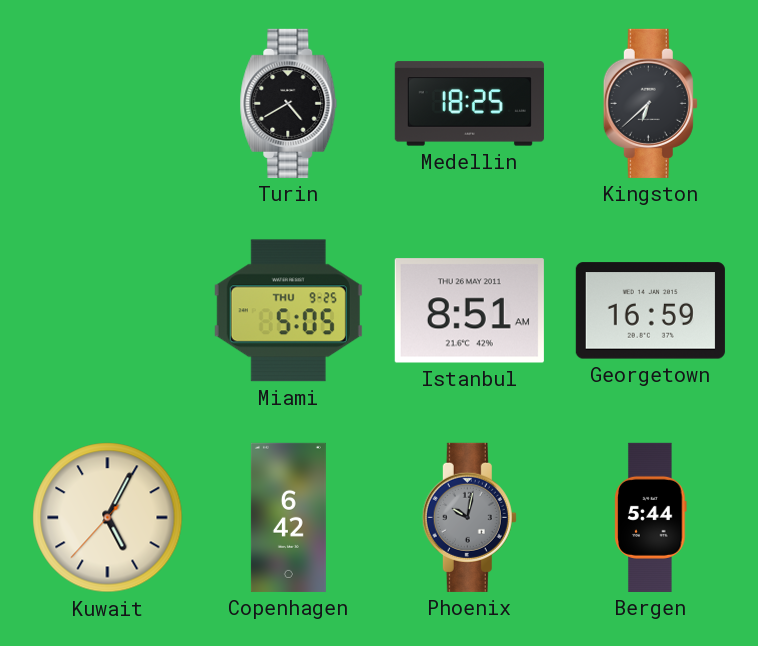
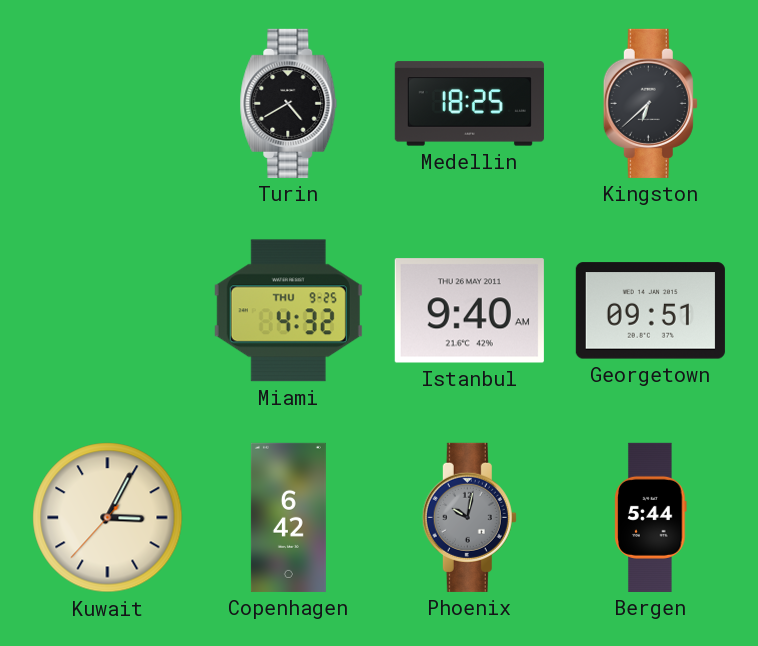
Miami: 5:05 -> 4:32 (288, 311)
Istanbul: 8:51 -> 9:40 (469, 311)
Georgetown: 16:59 -> 09:51 (650, 311)
Kuwait: 5:04 -> 3:04 (108, 518)
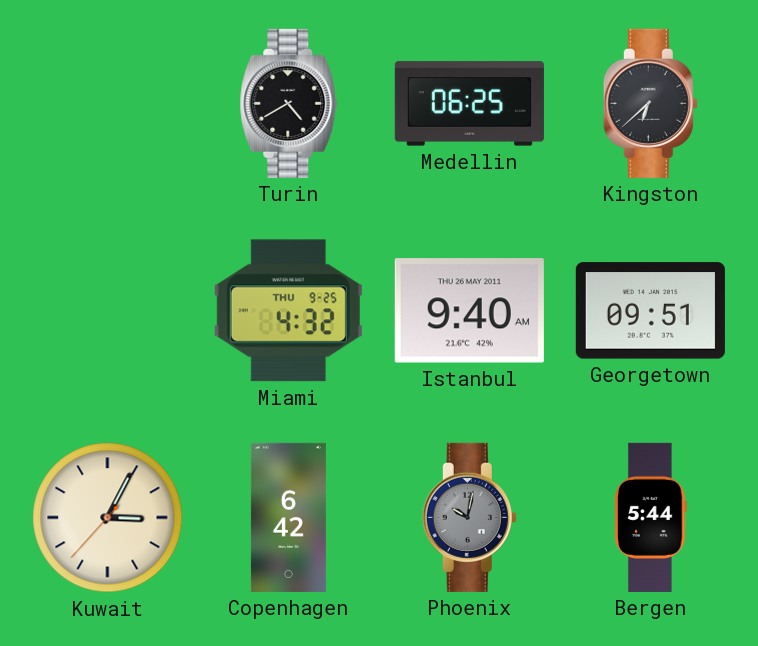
Medellin: 18:25 -> 06:25 (469, 104)
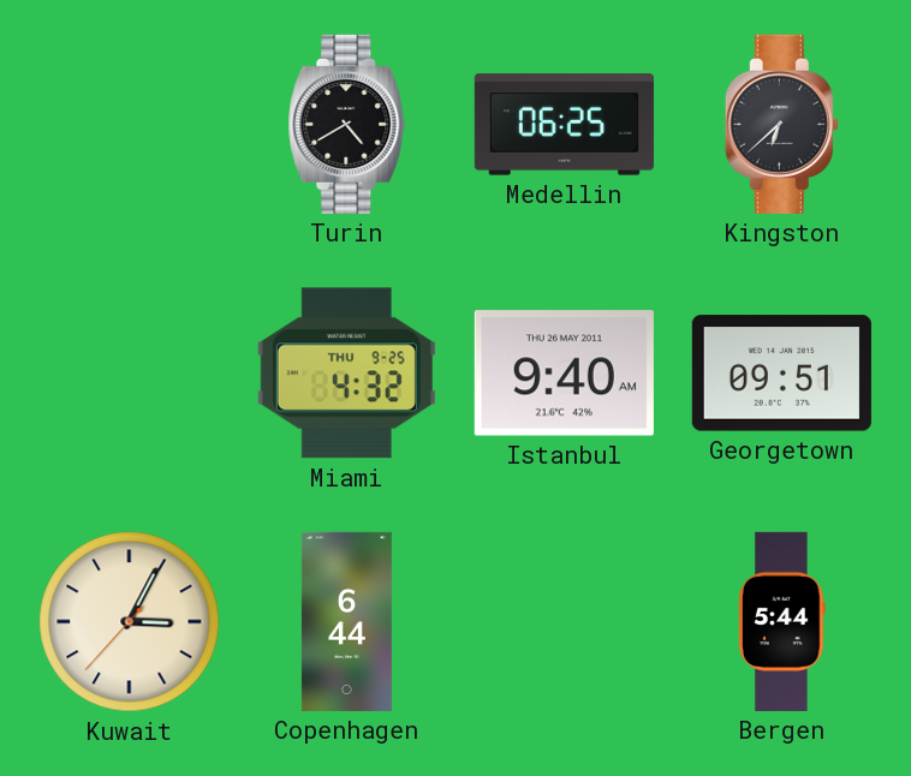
Copenhagen: 6:42 -> 6:44 (346, 621)
Phoenix: 10:02 -> none (469, 517)
